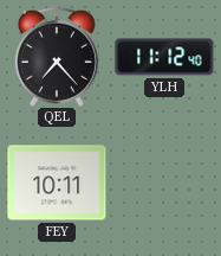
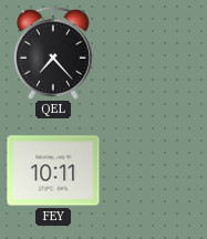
YLH: 11:12 -> none (164, 57)
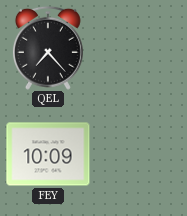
FEY: 10:11 -> 10:09 (48, 154)
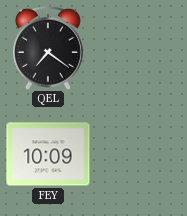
QEL: 7:23 -> 7:21 (48, 48)
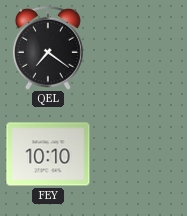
FEY: 10:09 -> 10:10 (48, 154)
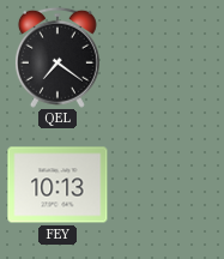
FEY: 10:10 -> 10:13 (57, 185)
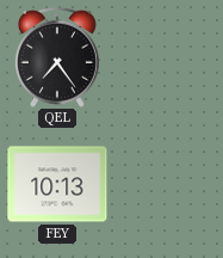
QEL: 7:21 -> 7:24 (57, 57)
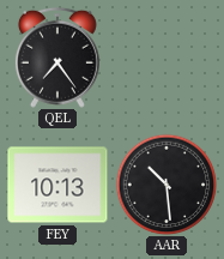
AAR: none -> 10:29 (167, 185)
